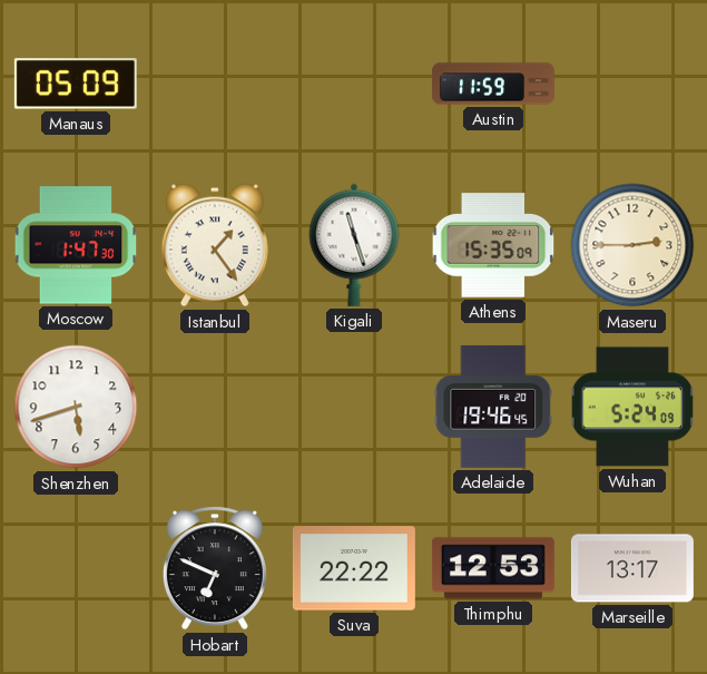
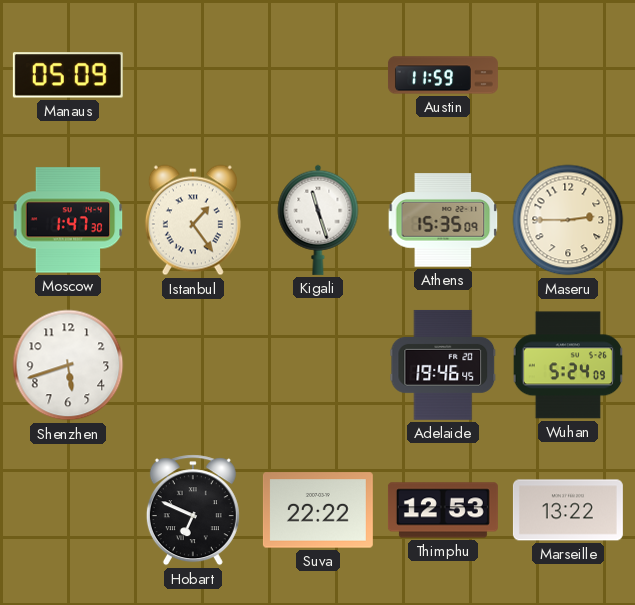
Marseille: 13:17 -> 13:22 (568, 510)
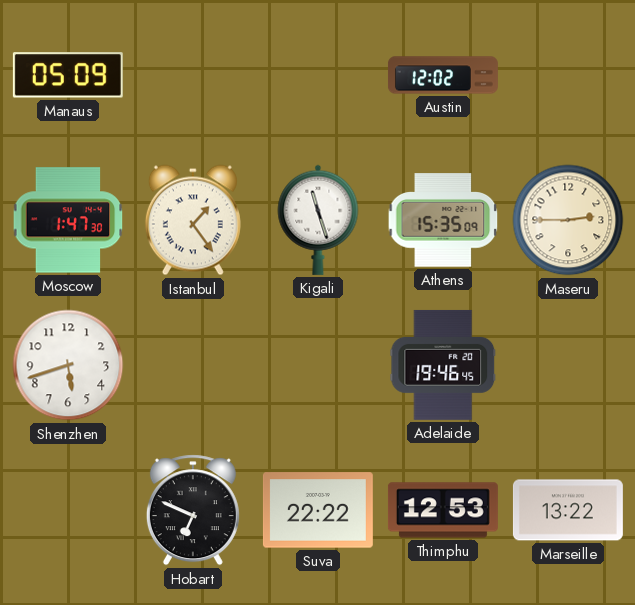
Austin: 11:59 -> 12:02 (443, 75)
Wuhan: 5:24 -> none (567, 365)
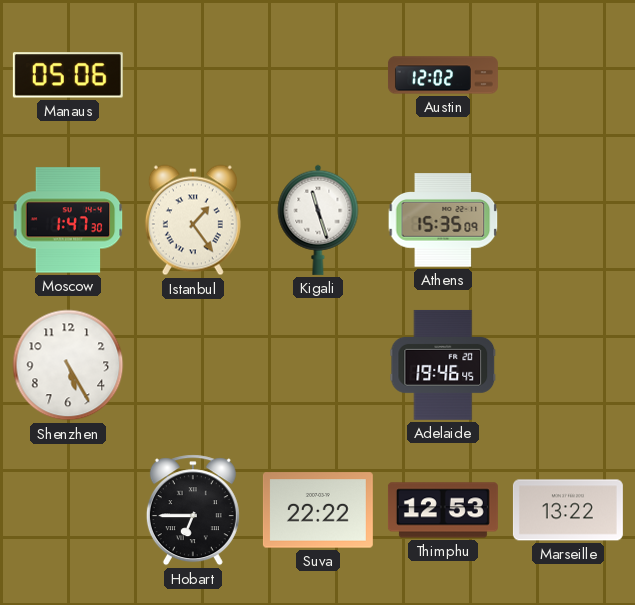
Manaus: 05:09 -> 05:06 (68, 75)
Maseru: 2:45 -> none (568, 220)
Shenzhen: 5:42 -> 5:25 (68, 365)
Hobart: 6:49 -> 6:45 (193, 510)
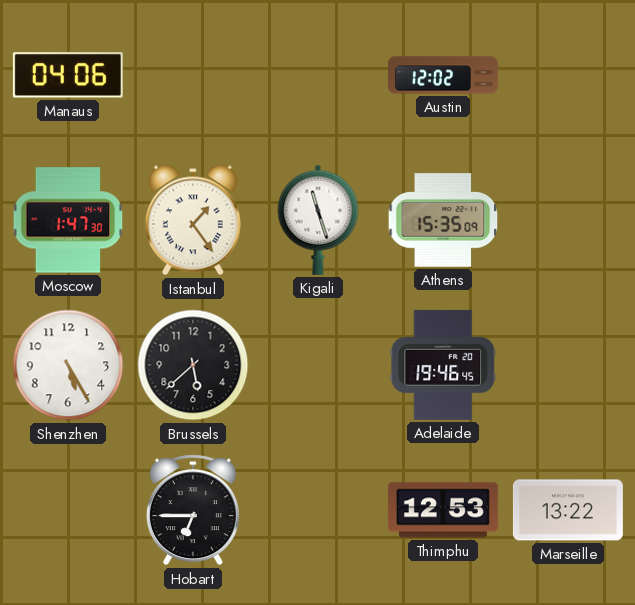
Manaus: 05:06 -> 04:06 (68, 75)
Brussels: none -> 5:38 (193, 365)
Suva: 22:22 -> none (318, 510)
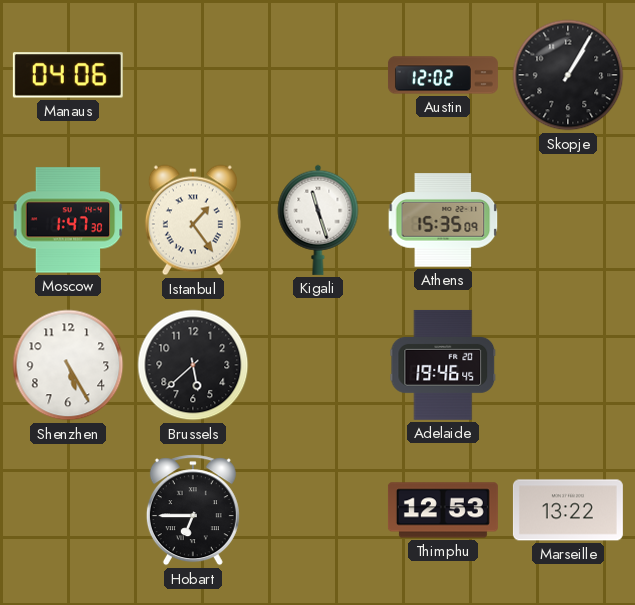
Skopje: none -> 1:05 (568, 75)
